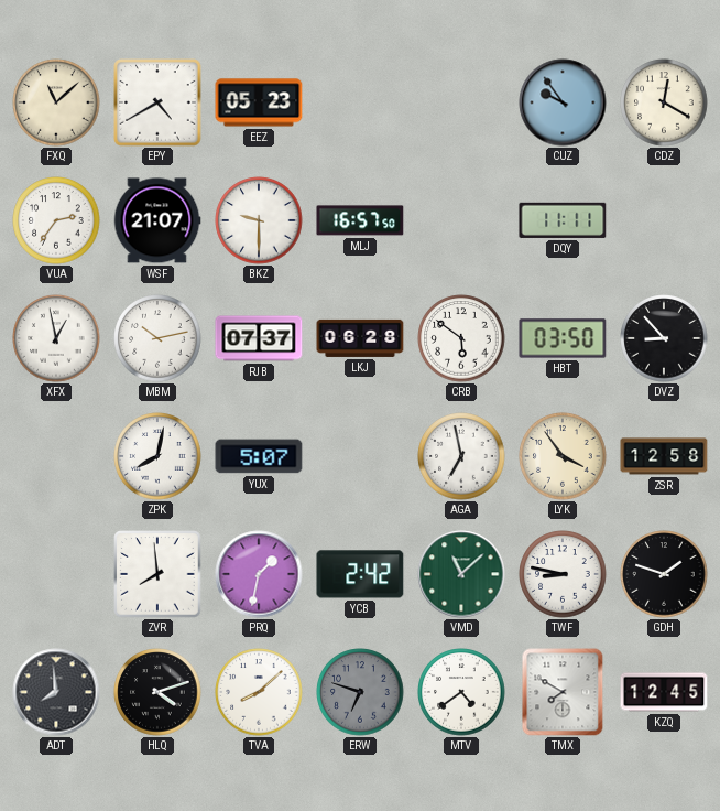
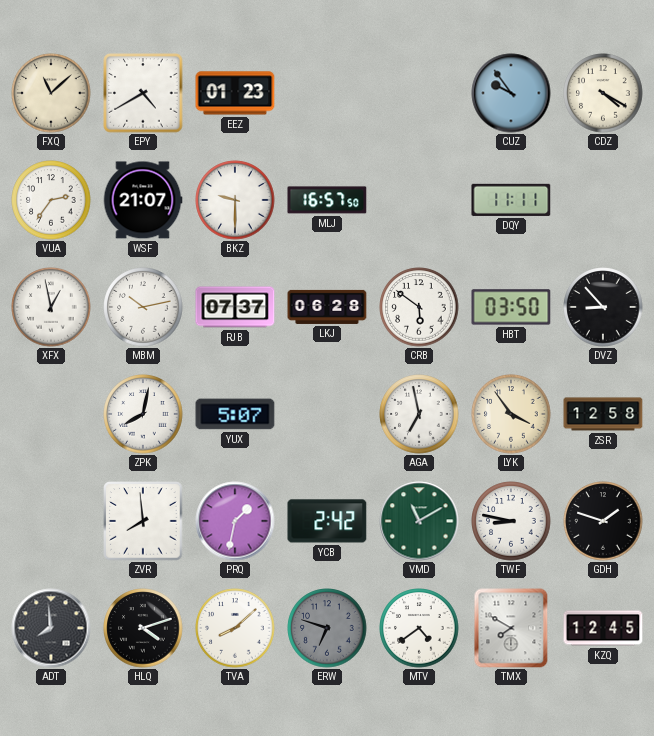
EEZ: 05:23 -> 01:23 (235, 93)
CDZ: 12:20 -> 4:20 (603, 93)
VMD: 11:08 -> 11:10 (419, 521)
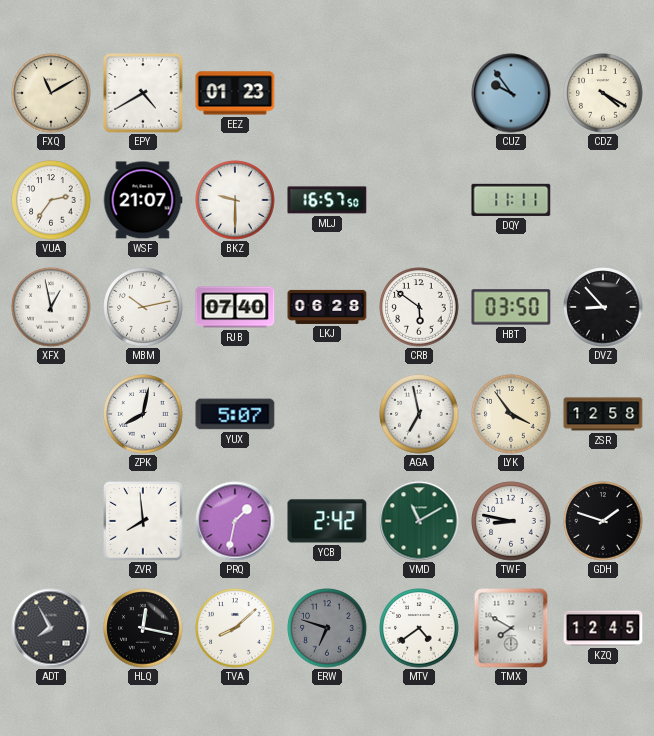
FXQ: 11:08 -> 11:10 (51, 93)
RJB: 07:37 -> 07:40 (235, 307)
ADT: 7:59 -> 7:55 (51, 628)
HLQ: 4:12 -> 12:17 (143, 628)
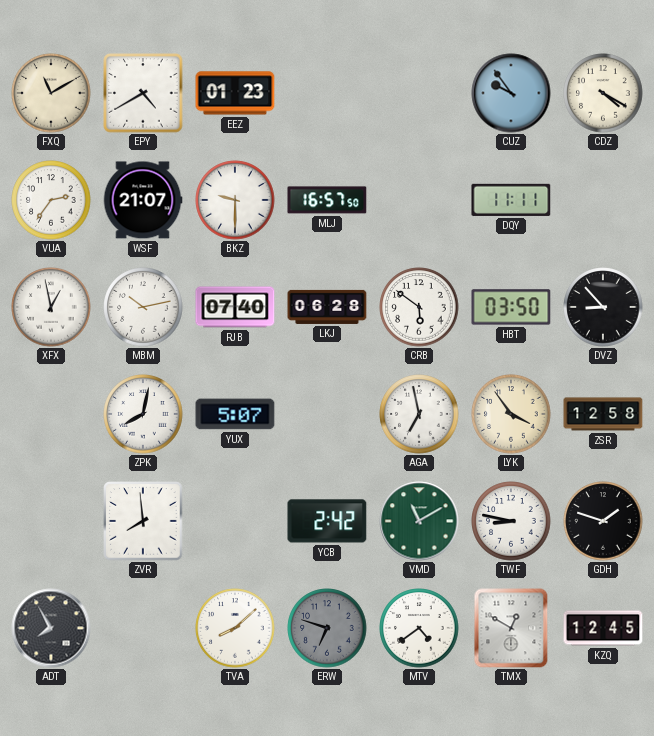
PRQ: 1:32 -> none (235, 521)
HLQ: 12:17 -> none (143, 628)
TMX: 7:50 -> 12:50 (511, 628)
